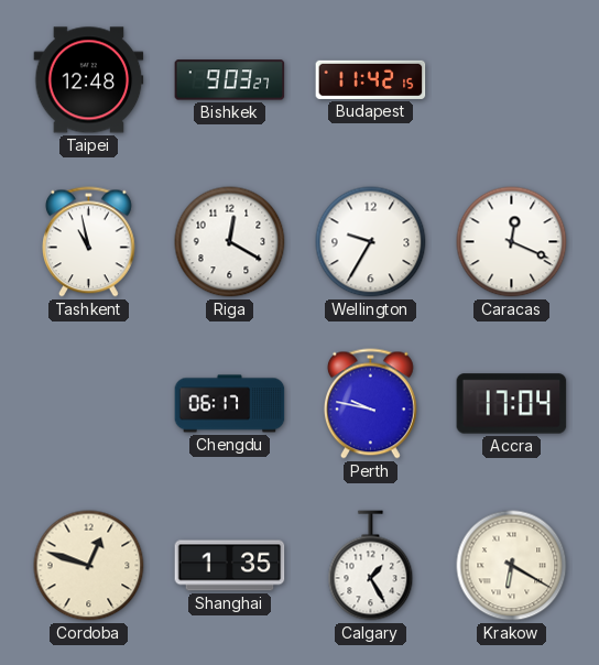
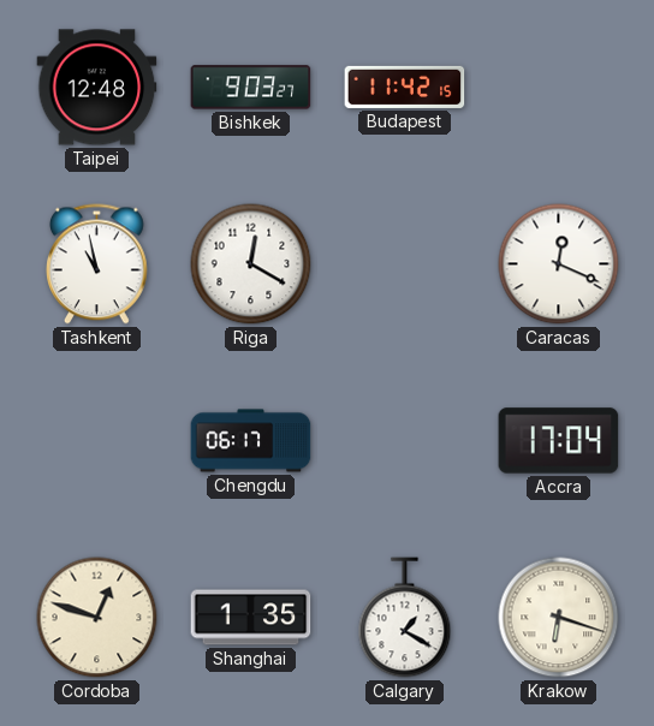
Wellington: 9:35 -> none (371, 242)
Perth: 9:47 -> none (370, 404)
Calgary: 1:25 -> 1:20 (405, 618)
Krakow: 6:20 -> 6:18 (559, 618)
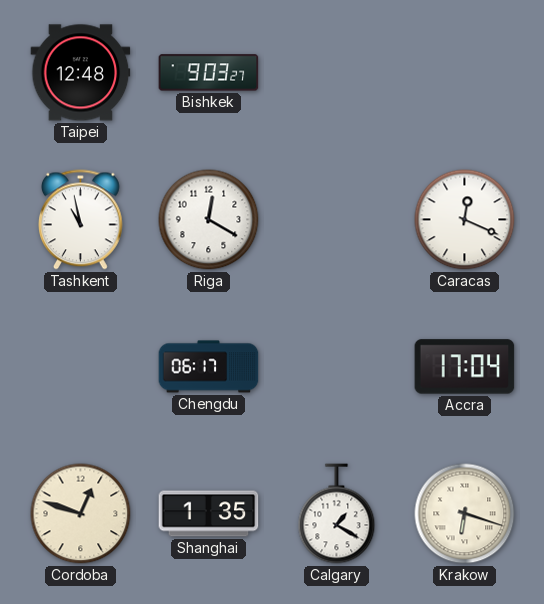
Budapest: 11:42 -> none (405, 87)
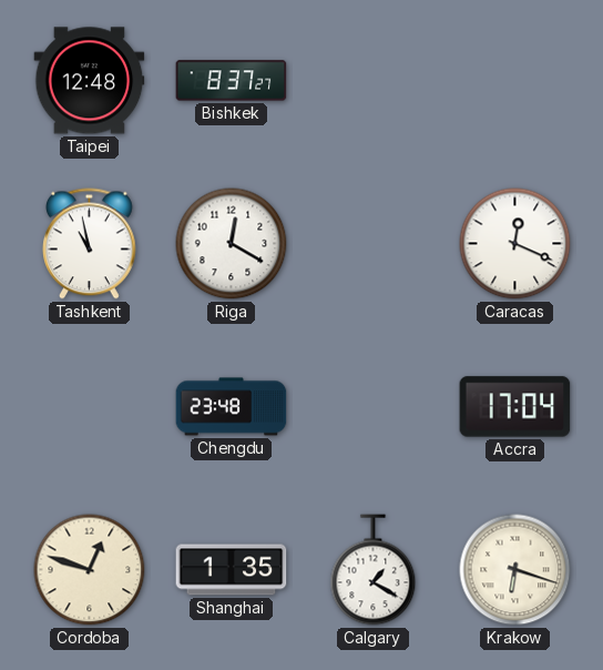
Bishkek: 9:03 -> 8:37 (232, 81)
Chengdu: 06:17 -> 23:48 (232, 407)
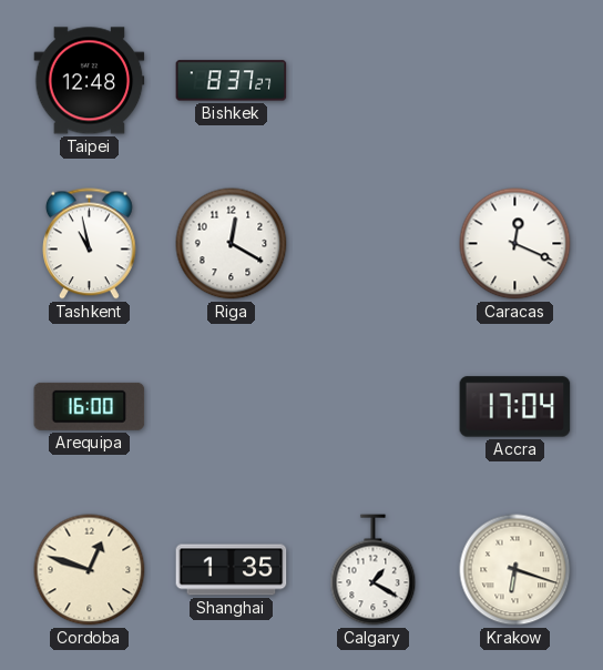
Arequipa: none -> 16:00 (90, 406)
Chengdu: 23:48 -> none (232, 407)
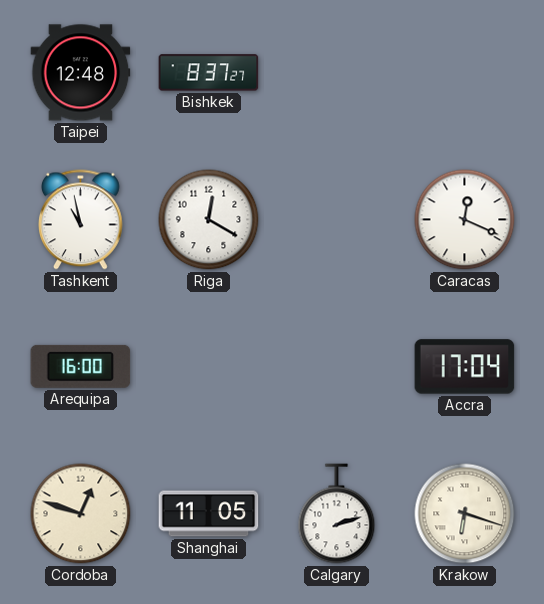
Shanghai: 1:35 -> 11:05 (209, 514)
Calgary: 1:20 -> 2:12 (337, 514)
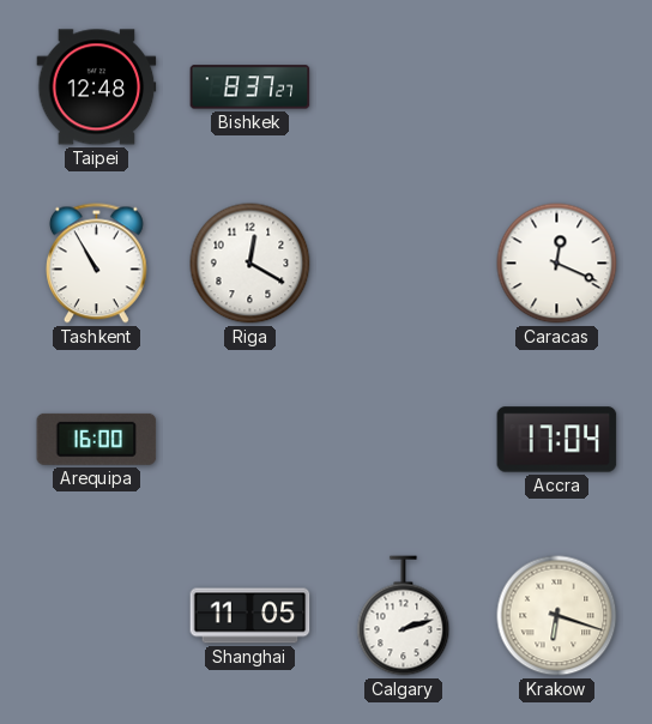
Tashkent: 10:58 -> 10:55 (96, 264)
Cordoba: 12:48 -> none (81, 514)
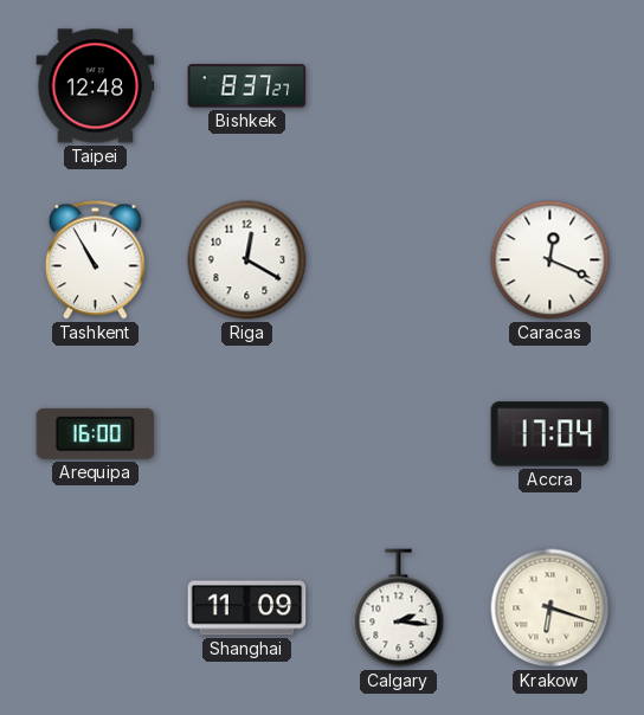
Shanghai: 11:05 -> 11:09 (247, 608)
Calgary: 2:12 -> 2:16 (399, 608)
